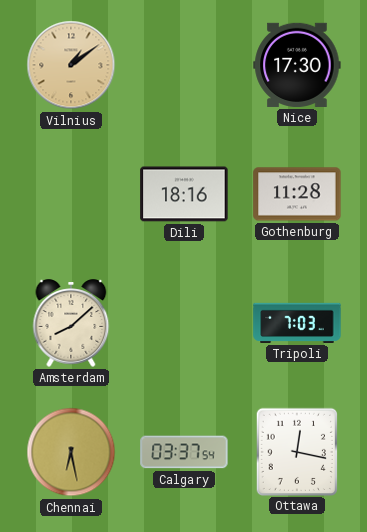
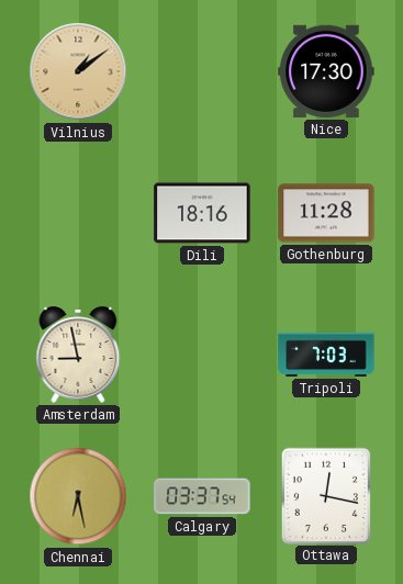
Amsterdam: 8:08 -> 8:58 (78, 355)
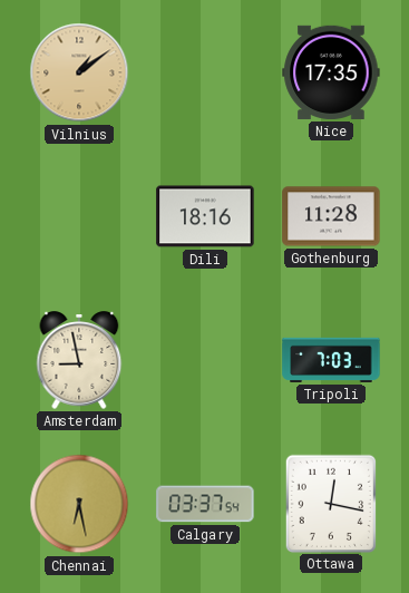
Nice: 17:30 -> 17:35 (331, 72)
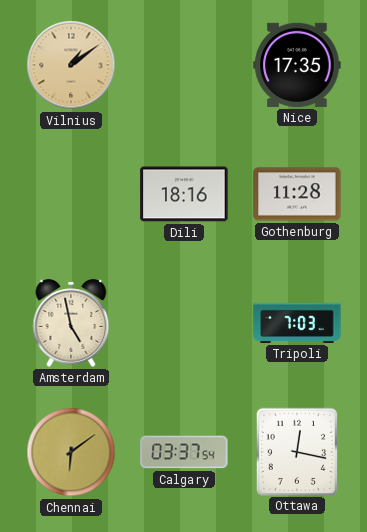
Amsterdam: 8:58 -> 4:58 (71, 323)
Chennai: 6:28 -> 6:09 (71, 452)
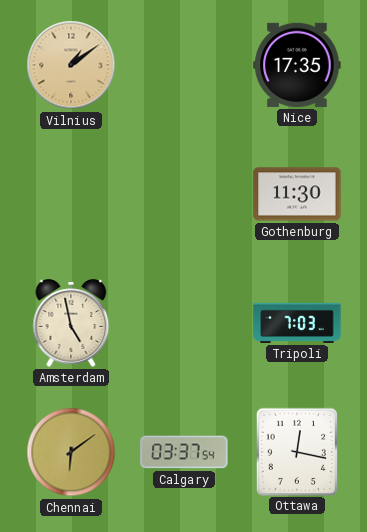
Dili: 18:16 -> none (184, 194)
Gothenburg: 11:28 -> 11:30 (297, 194)
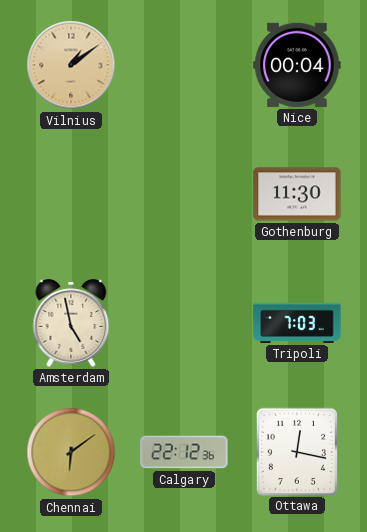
Nice: 17:35 -> 00:04 (297, 65)
Calgary: 03:37 -> 22:12 (184, 452)
